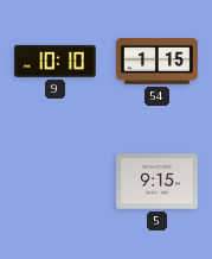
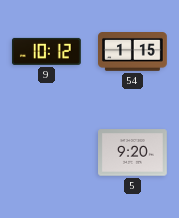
9: 10:10 -> 10:12 (46, 51)
5: 9:15 -> 9:20 (133, 153)
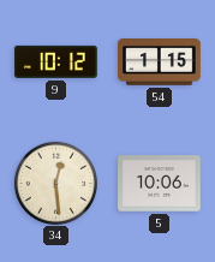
34: none -> 12:29 (55, 183)
5: 9:20 -> 10:06 (160, 184)
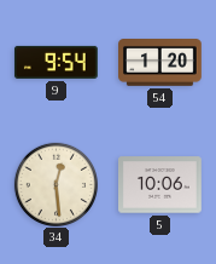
9: 10:12 -> 9:54 (56, 62)
54: 1:15 -> 1:20 (160, 63)
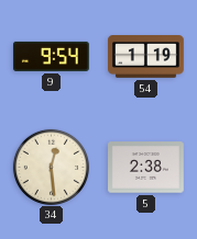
54: 1:20 -> 1:19 (146, 57)
5: 10:06 -> 2:38 (146, 168)
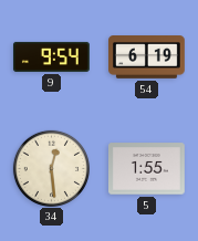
54: 1:19 -> 6:19 (147, 57)
5: 2:38 -> 1:55 (147, 169)
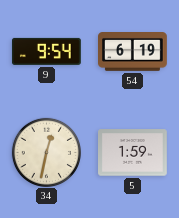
34: 12:29 -> 12:32 (46, 152)
5: 1:55 -> 1:59 (133, 153)
